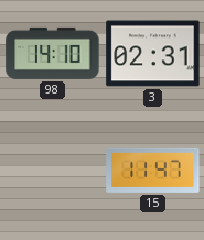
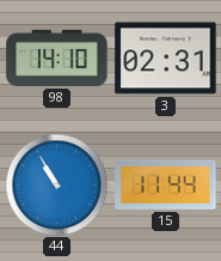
44: none -> 10:55 (56, 184)
15: 11:47 -> 11:44 (166, 184)
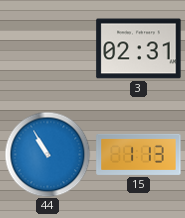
98: 14:10 -> none (57, 57)
15: 11:44 -> 1:13 (139, 154)
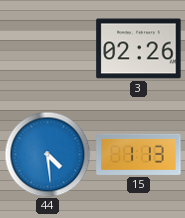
3: 02:31 -> 02:26 (139, 49)
44: 10:55 -> 4:29 (47, 154)
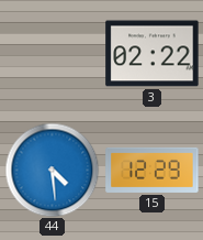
3: 02:26 -> 02:22 (153, 54)
15: 1:13 -> 12:29 (153, 170)
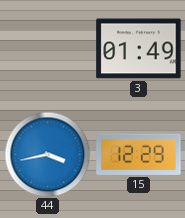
3: 02:22 -> 01:49 (139, 49)
44: 4:29 -> 3:43 (47, 154)
